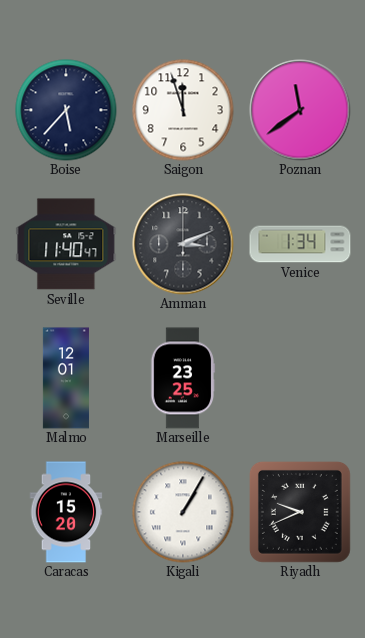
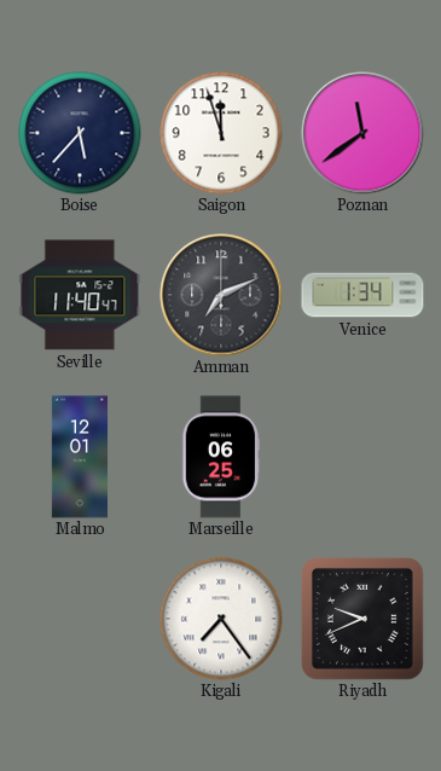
Amman: 3:11 -> 7:11 (221, 295)
Marseille: 23:25 -> 06:25 (221, 457)
Caracas: 15:20 -> none (66, 512)
Kigali: 1:05 -> 7:24 (221, 619)
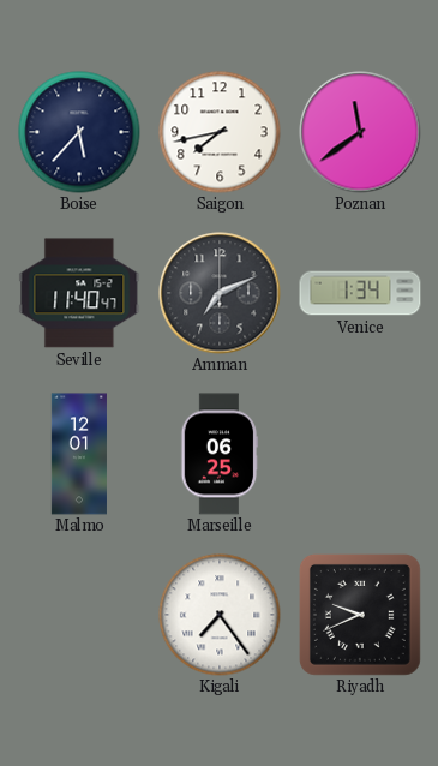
Saigon: 11:57 -> 7:43 (220, 132)
